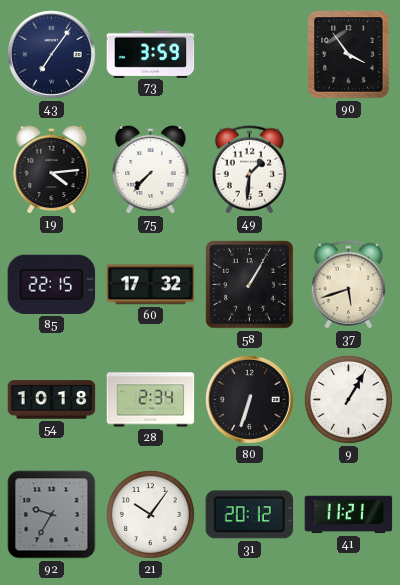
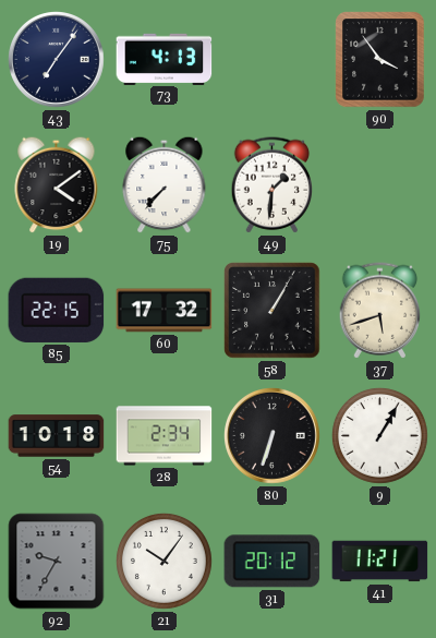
73: 3:59 -> 4:13 (165, 59)
19: 4:14 -> 4:09 (57, 184)
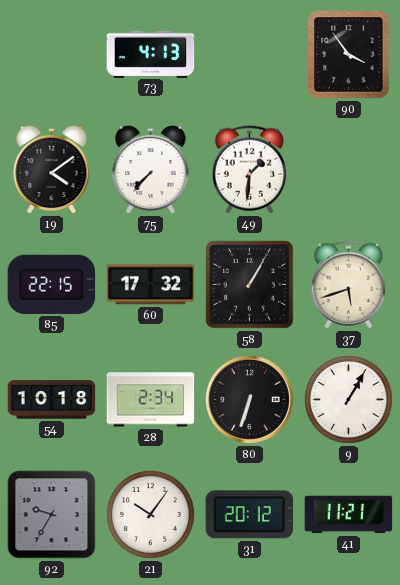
43: 7:06 -> none (57, 60)
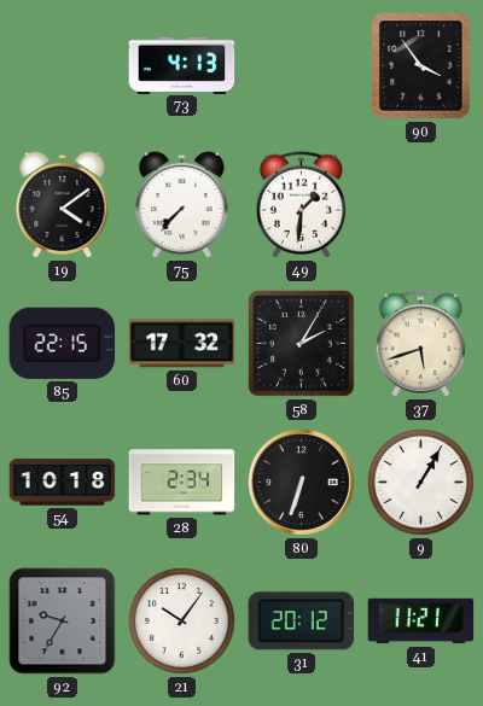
58: 1:05 -> 2:05 (302, 344)
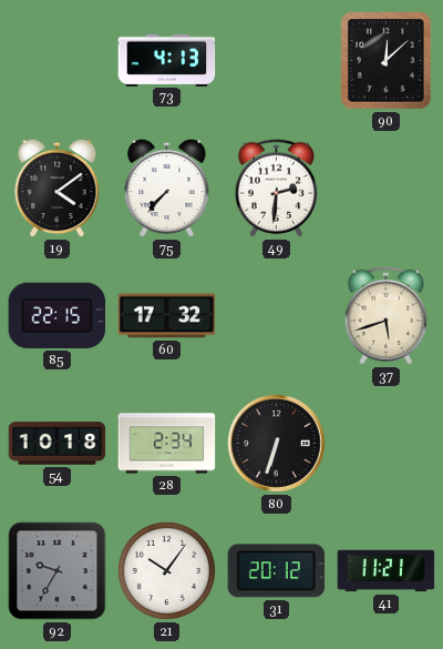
90: 3:54 -> 12:08 (387, 61)
49: 1:31 -> 2:31 (276, 189)
58: 2:05 -> none (302, 344)
9: 1:05 -> none (420, 482)
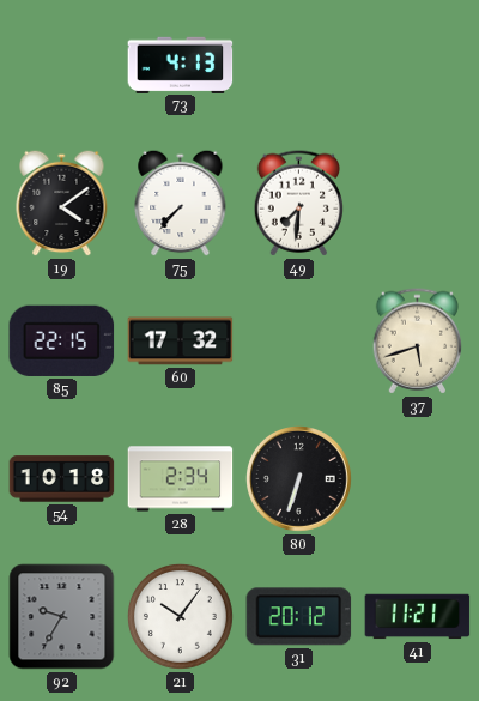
90: 12:08 -> none (387, 61)
49: 2:31 -> 7:31 (298, 204)
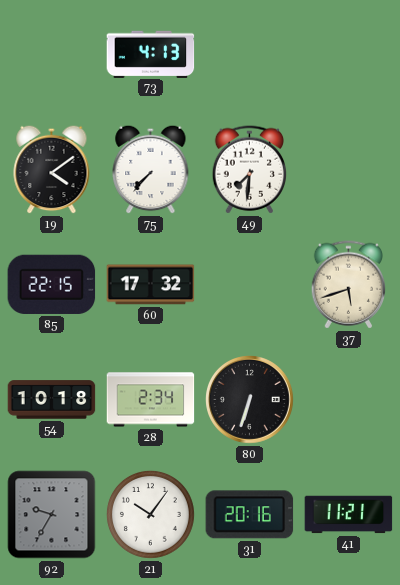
31: 20:12 -> 20:16 (250, 515)
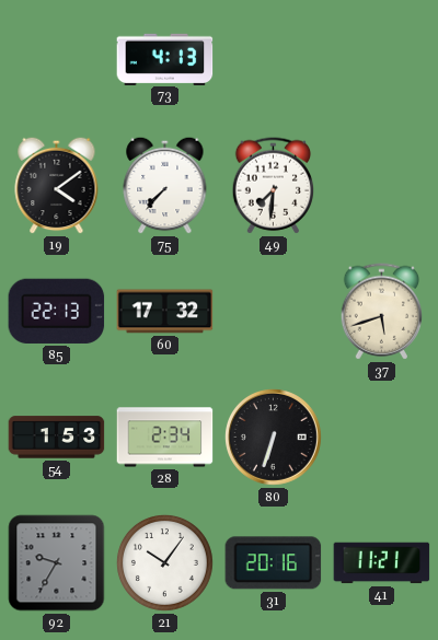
85: 22:15 -> 22:13 (57, 311)
54: 10:18 -> 1:53 (57, 438)
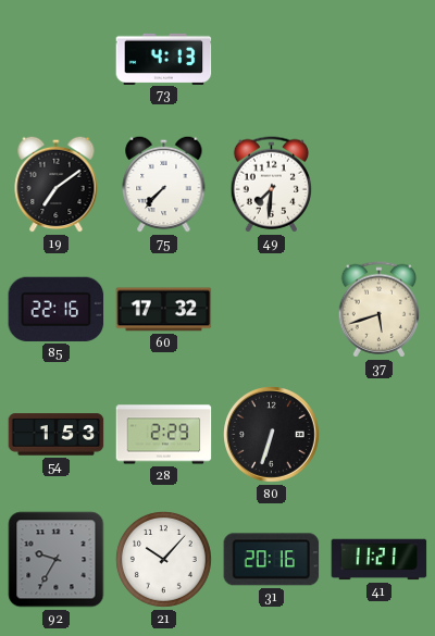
19: 4:09 -> 7:09 (57, 184)
85: 22:13 -> 22:16 (57, 309)
28: 2:34 -> 2:29 (164, 435)
21: 10:06 -> 10:07 (163, 559)
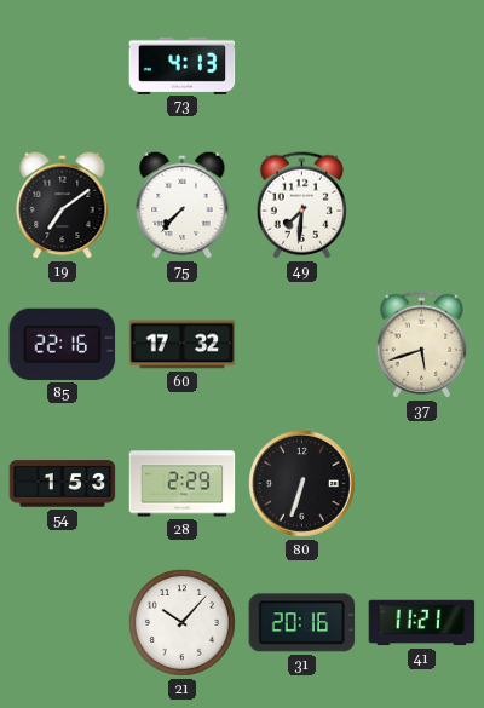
92: 9:35 -> none (57, 560)
